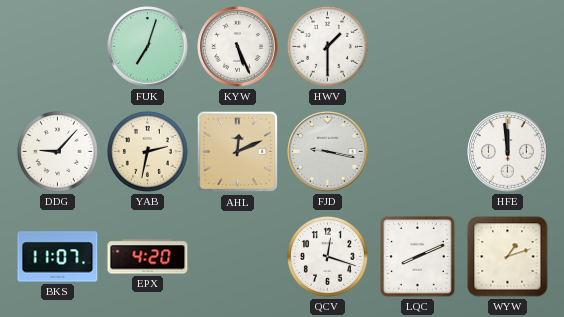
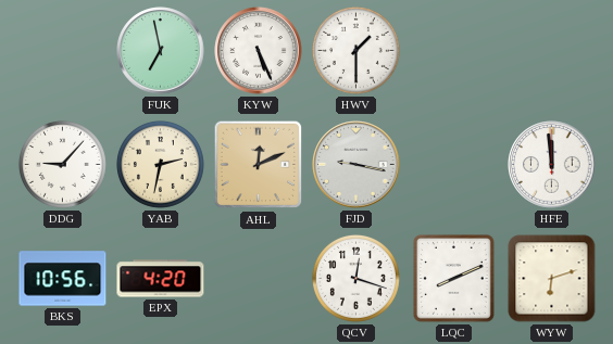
FUK: 7:03 -> 6:58 (161, 51)
BKS: 11:07 -> 10:56 (63, 279)
WYW: 1:12 -> 6:12 (552, 279)
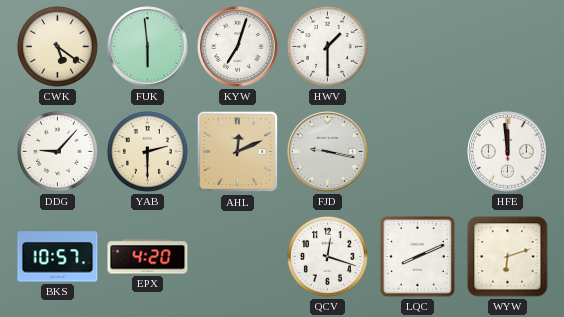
CWK: none -> 5:21 (57, 46)
FUK: 6:58 -> 5:59 (148, 47)
KYW: 5:26 -> 7:03 (238, 47)
YAB: 2:32 -> 2:30 (147, 151)
BKS: 10:56 -> 10:57 (58, 257)
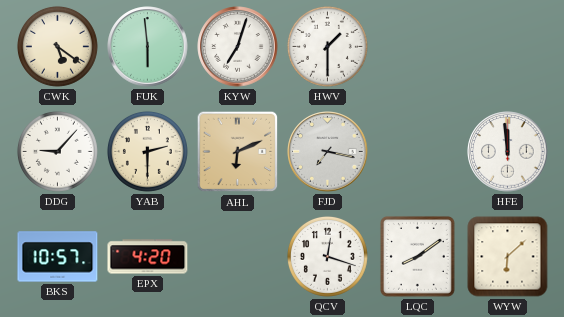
AHL: 12:11 -> 6:11 (238, 152)
FJD: 9:17 -> 7:17 (328, 152)
LQC: 8:11 -> 8:09 (417, 256)
WYW: 6:12 -> 6:08 (508, 257)
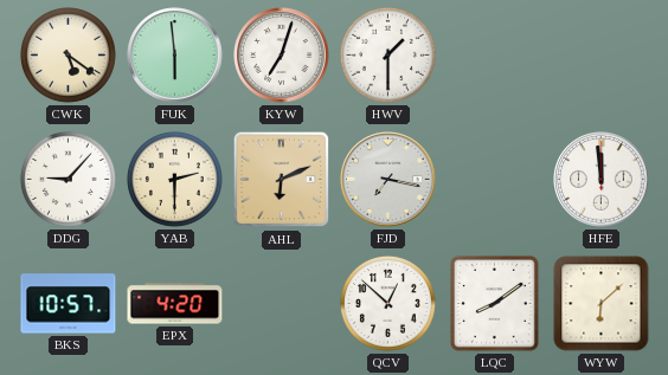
QCV: 12:18 -> 12:52 (387, 303)
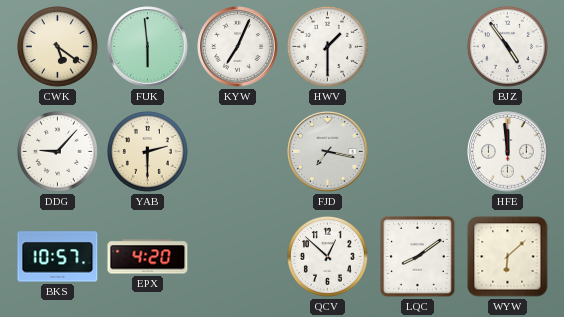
KYW: 7:03 -> 7:04 (238, 47)
BJZ: none -> 4:54 (507, 46)
AHL: 6:11 -> none (282, 180)
